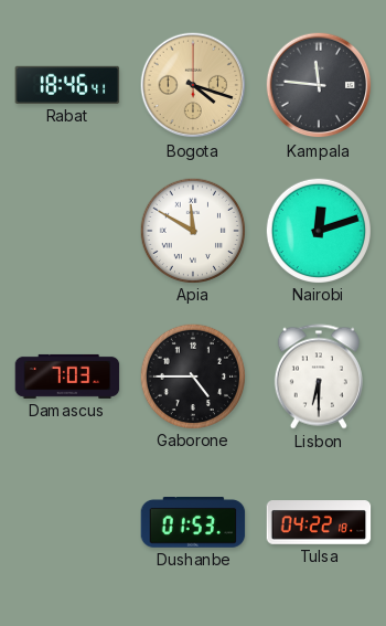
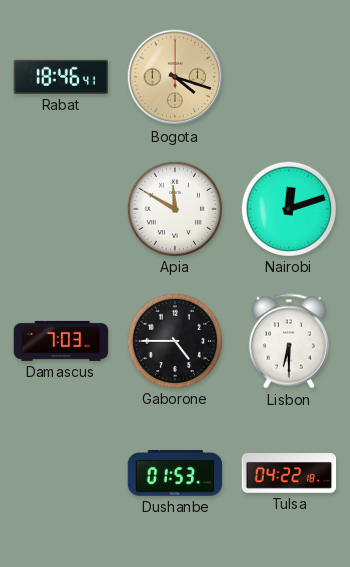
Kampala: 11:46 -> none (319, 85)
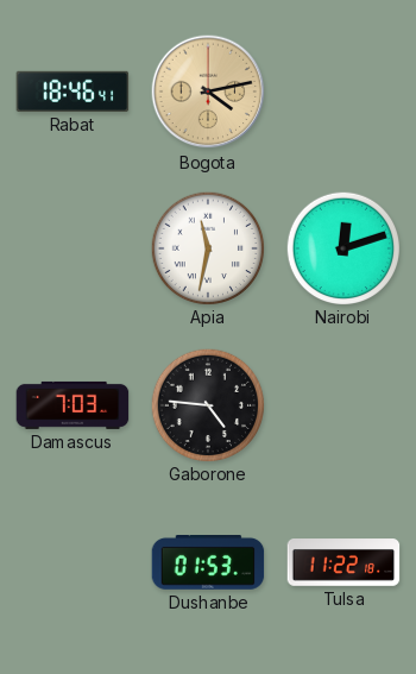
Bogota: 4:18 -> 4:13 (208, 92)
Apia: 11:50 -> 11:32 (207, 247)
Gaborone: 4:45 -> 4:46 (207, 404)
Lisbon: 6:30 -> none (289, 341)
Tulsa: 04:22 -> 11:22 (343, 562)
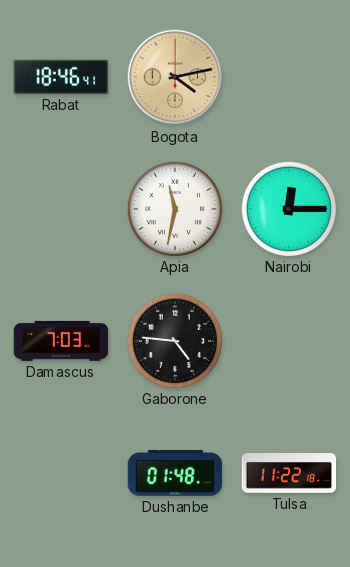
Nairobi: 12:12 -> 12:15 (288, 208)
Dushanbe: 01:53 -> 01:48 (175, 474)
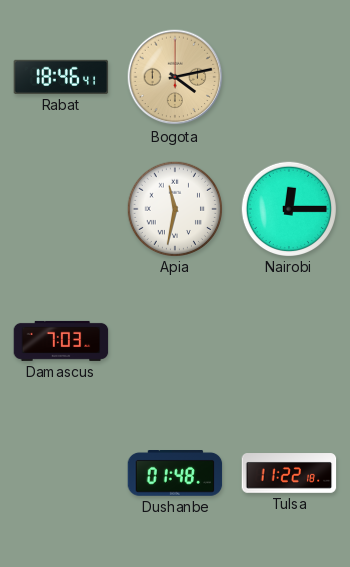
Gaborone: 4:46 -> none (174, 340)
